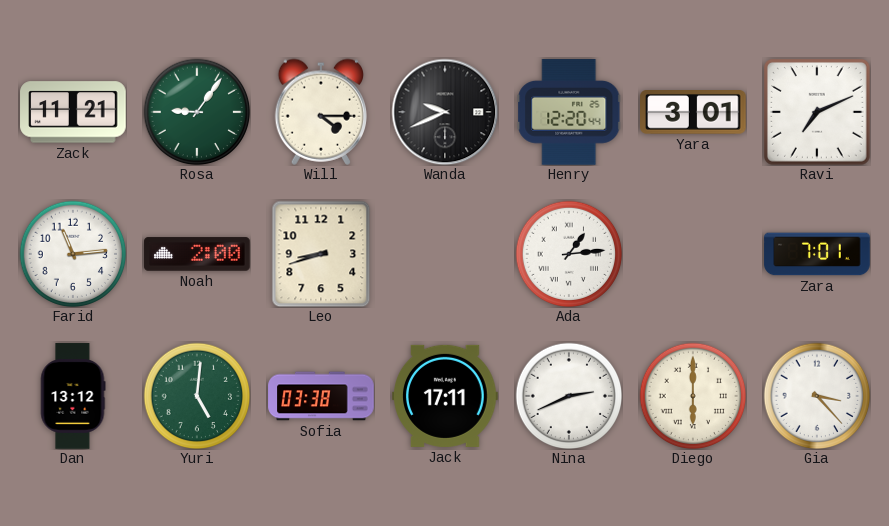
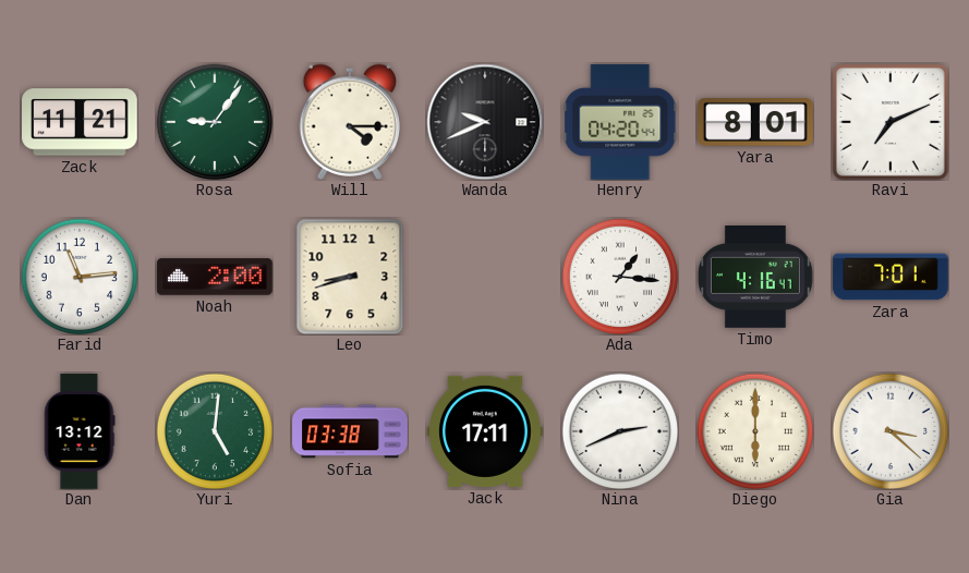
Henry: 12:20 -> 04:20 (620, 122)
Yara: 3:01 -> 8:01 (755, 123)
Ada: 1:14 -> 1:16 (620, 277)
Timo: none -> 4:16 (755, 278)
Gia: 3:23 -> 3:22 (891, 431)
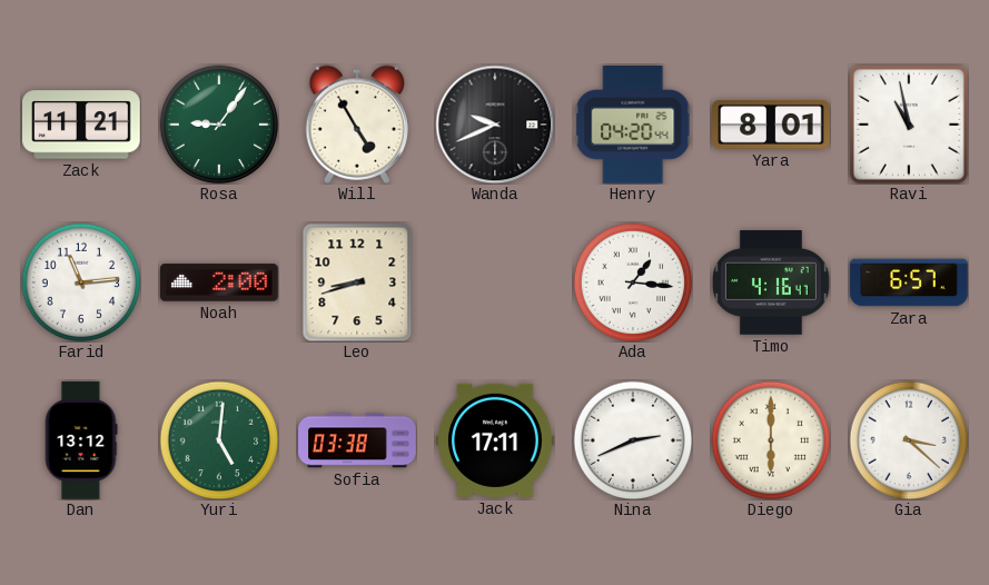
Will: 4:15 -> 4:55 (356, 125)
Ravi: 7:11 -> 10:58 (909, 125)
Zara: 7:01 -> 6:57 (909, 282)
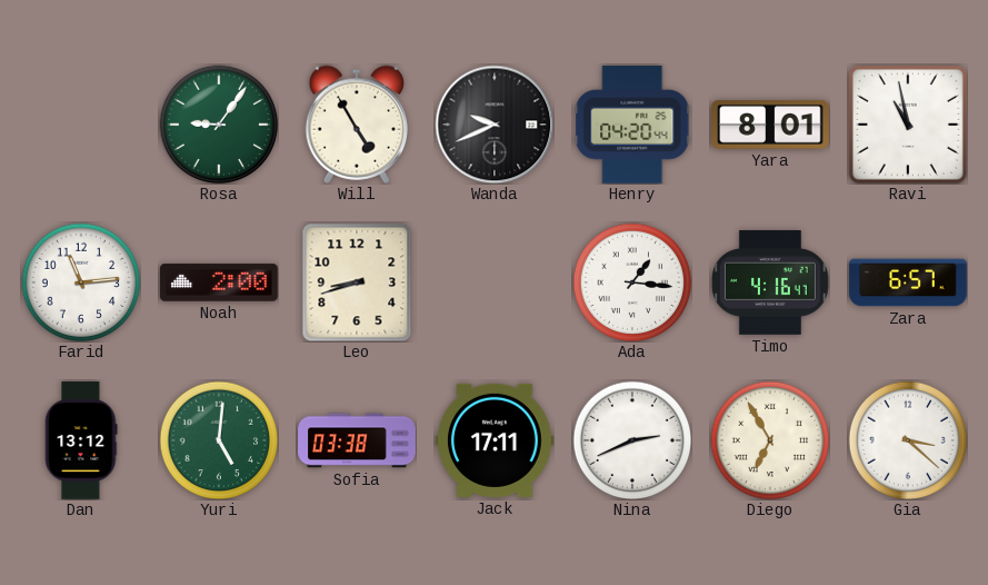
Zack: 11:21 -> none (81, 125)
Diego: 6:00 -> 6:55 (770, 440)
